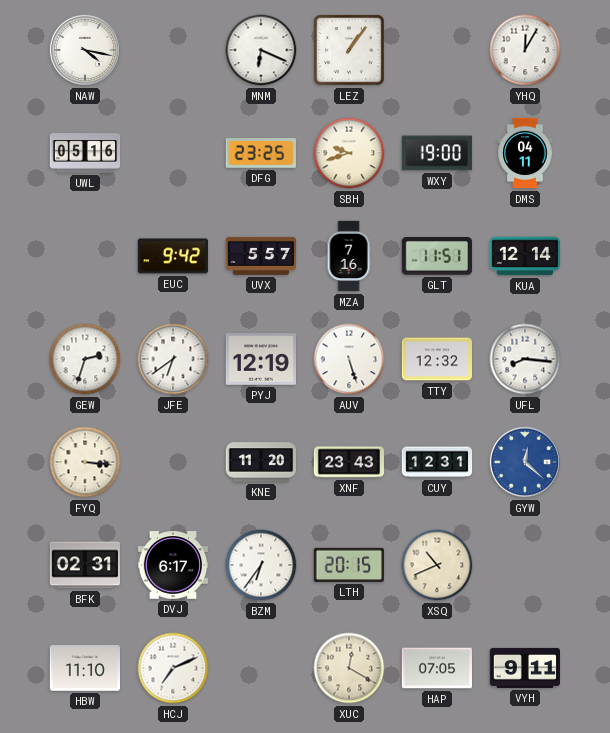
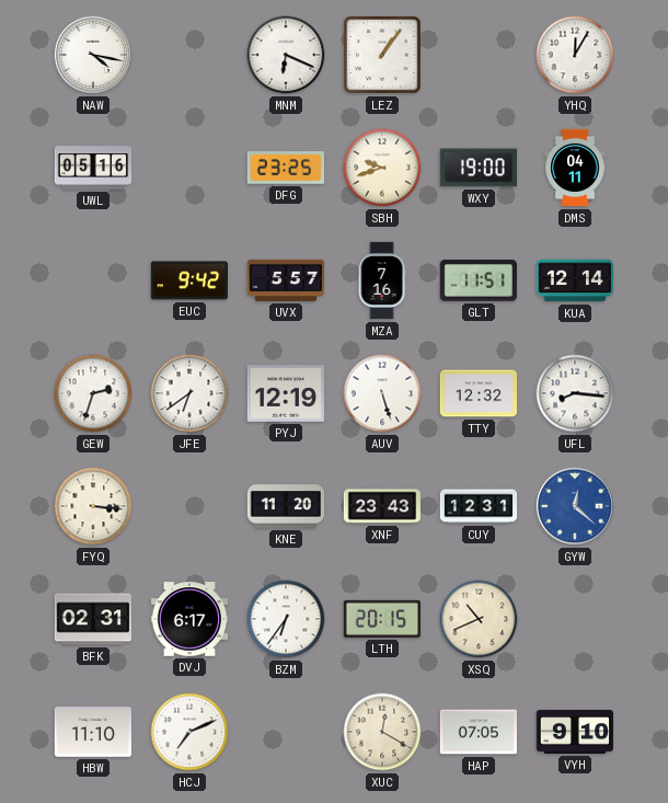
VYH: 9:11 -> 9:10 (574, 732)
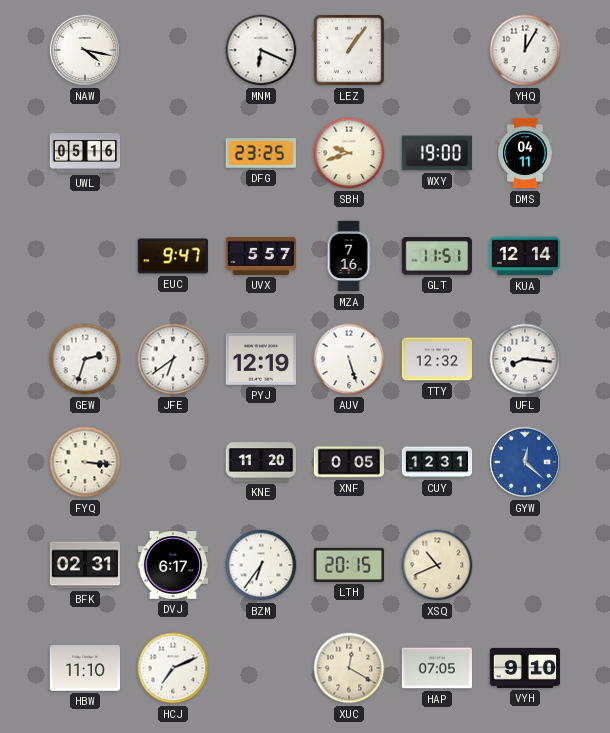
EUC: 9:42 -> 9:47 (172, 256)
XNF: 23:43 -> 0:05 (349, 462)
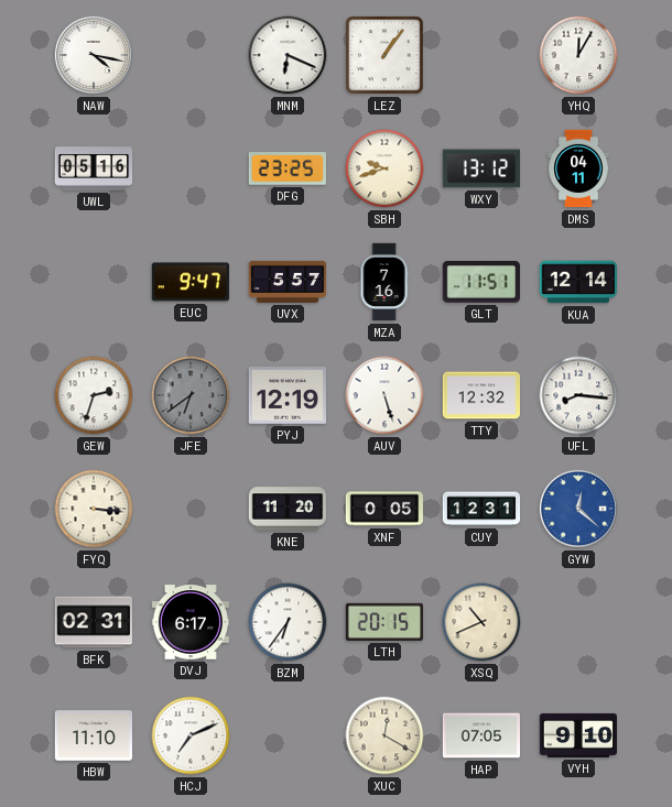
WXY: 19:00 -> 13:12 (481, 168)
JFE dial: white -> grey (191, 395)
